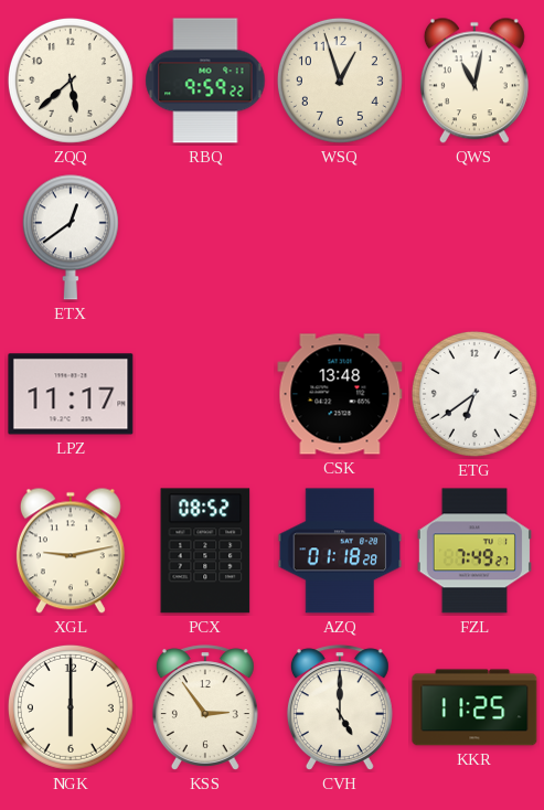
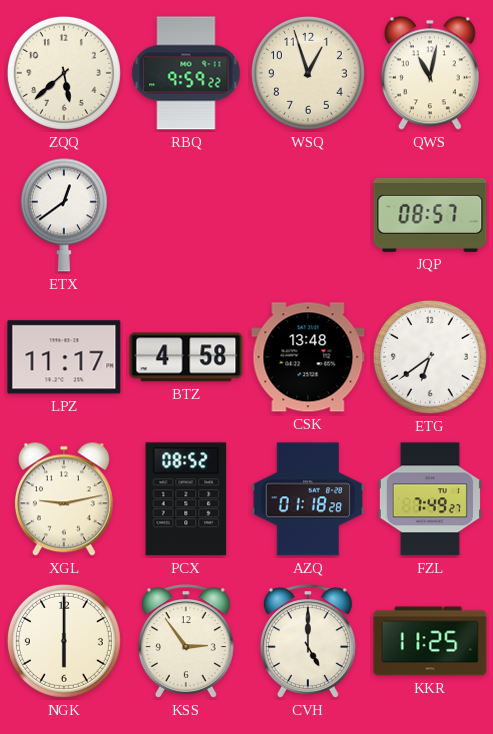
JQP: none -> 08:57 (430, 215)
BTZ: none -> 4:58 (186, 357)
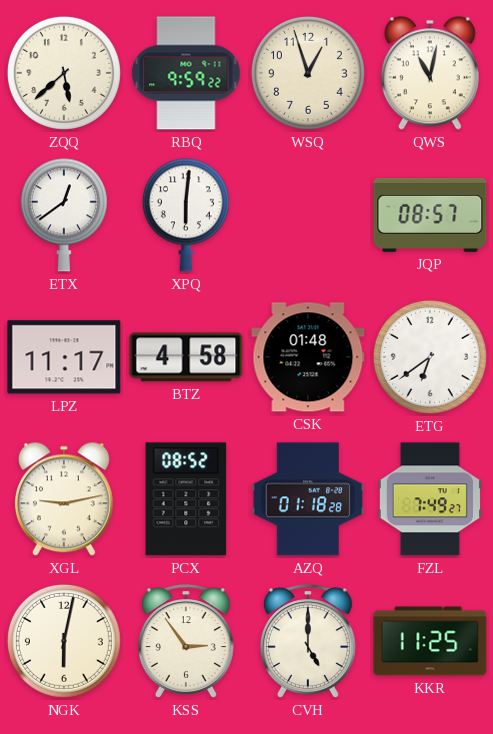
XPQ: none -> 6:01 (186, 215)
CSK: 13:48 -> 01:48 (308, 357)
NGK: 6:00 -> 6:02 (64, 641)
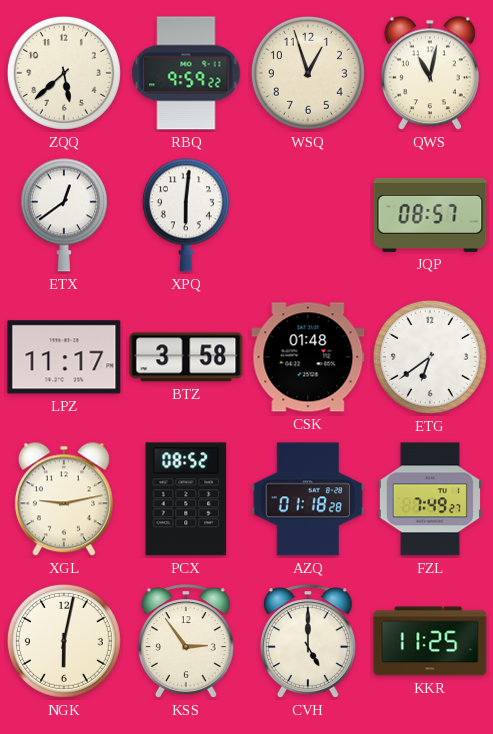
BTZ: 4:58 -> 3:58 (186, 357)
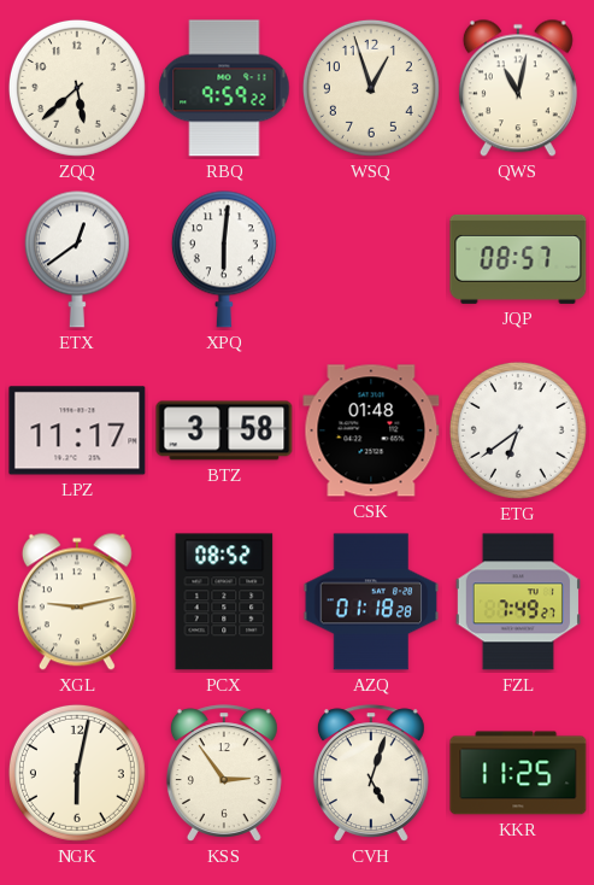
CVH: 5:00 -> 5:03 (371, 773)
